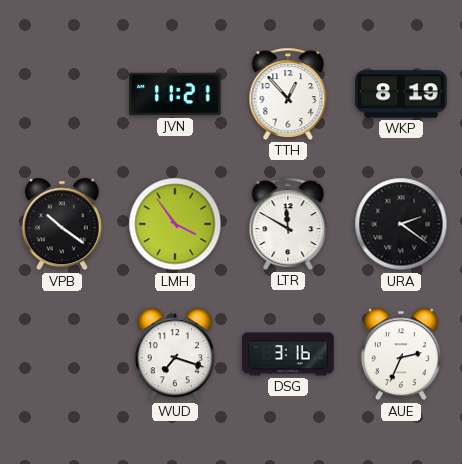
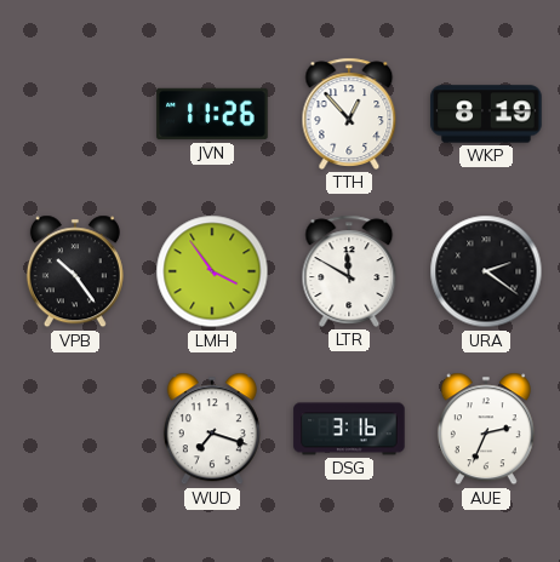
JVN: 11:21 -> 11:26 (212, 114)
VPB: 10:21 -> 10:24 (75, 271)
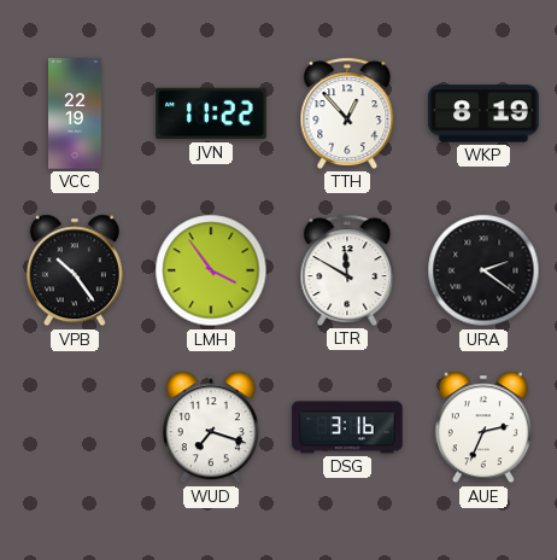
VCC: none -> 22:19 (76, 113)
JVN: 11:26 -> 11:22 (211, 113)
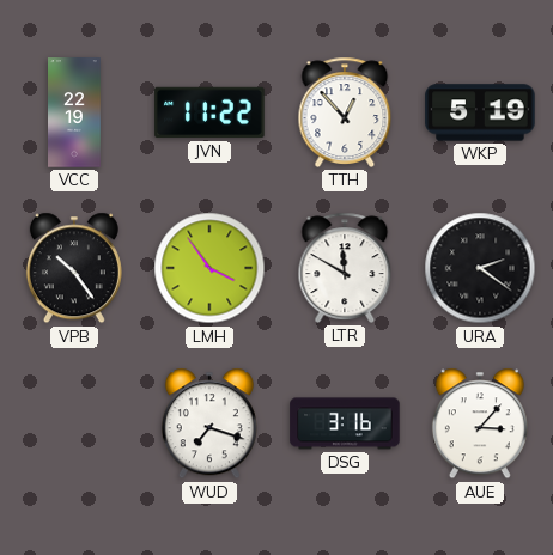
WKP: 8:19 -> 5:19 (480, 112)
AUE: 2:34 -> 3:07 (480, 423)
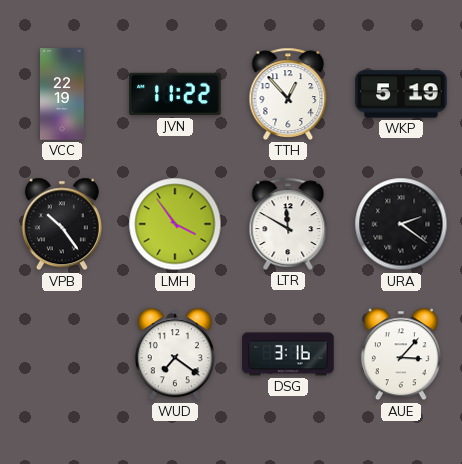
WUD: 7:18 -> 7:21 (175, 354)
